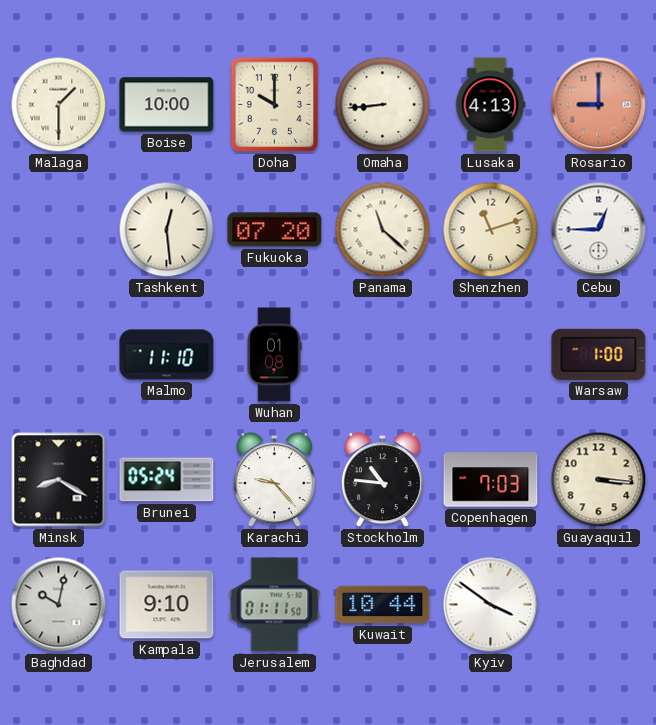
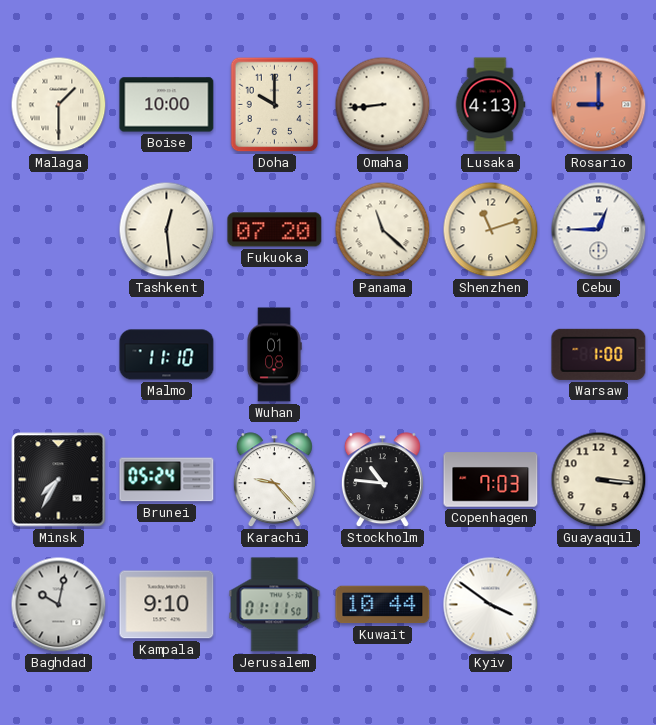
Minsk: 8:20 -> 7:35 (59, 480)
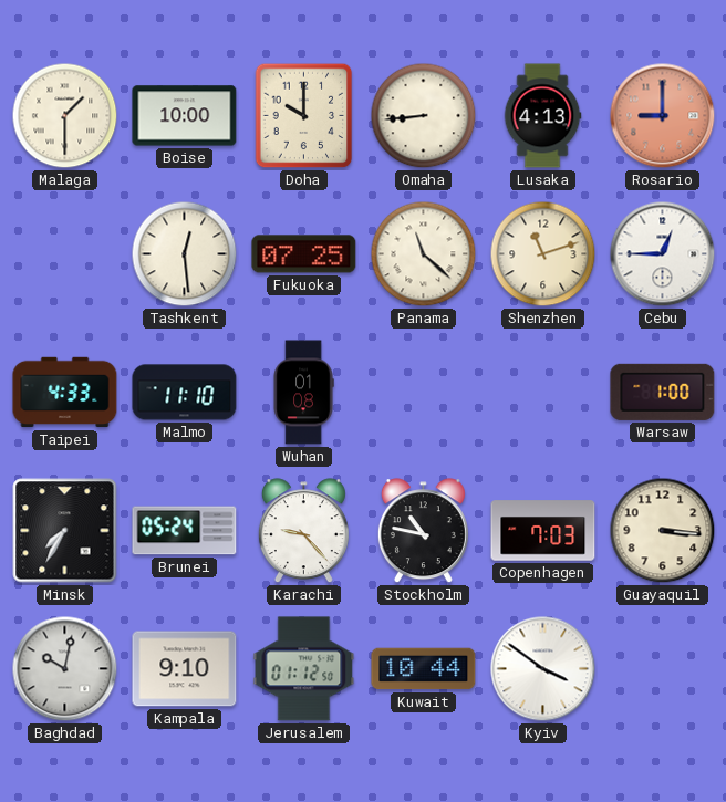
Fukuoka: 07:20 -> 07:25 (304, 254)
Taipei: none -> 4:33 (65, 393)
Stockholm: 10:46 -> 10:47 (423, 531)
Jerusalem: 01:11 -> 01:12 (304, 669)
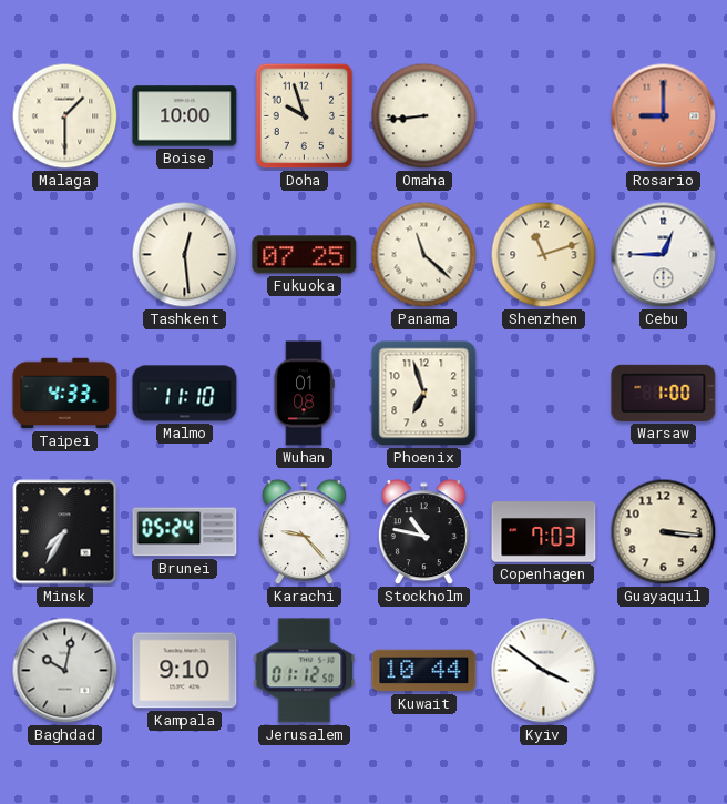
Doha: 10:00 -> 9:57 (305, 116)
Lusaka: 4:13 -> none (542, 116)
Phoenix: none -> 6:57 (424, 394)
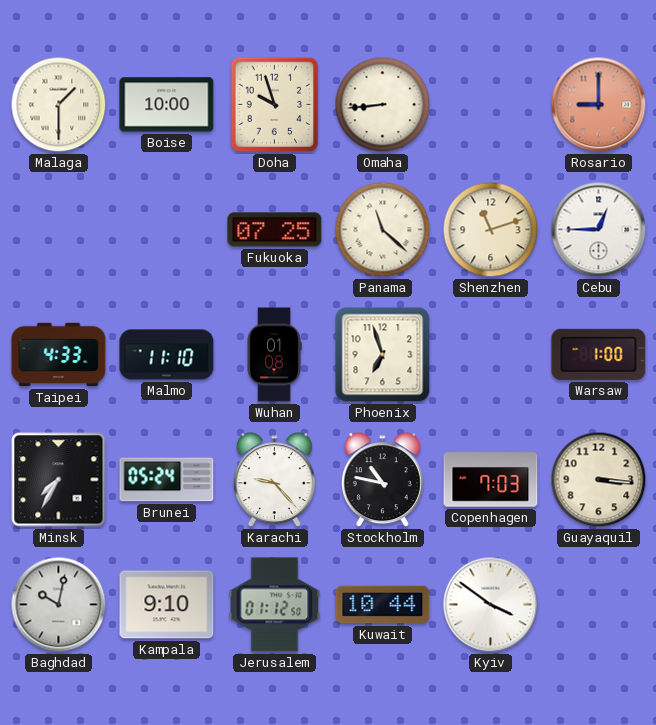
Tashkent: 12:29 -> none (185, 255)
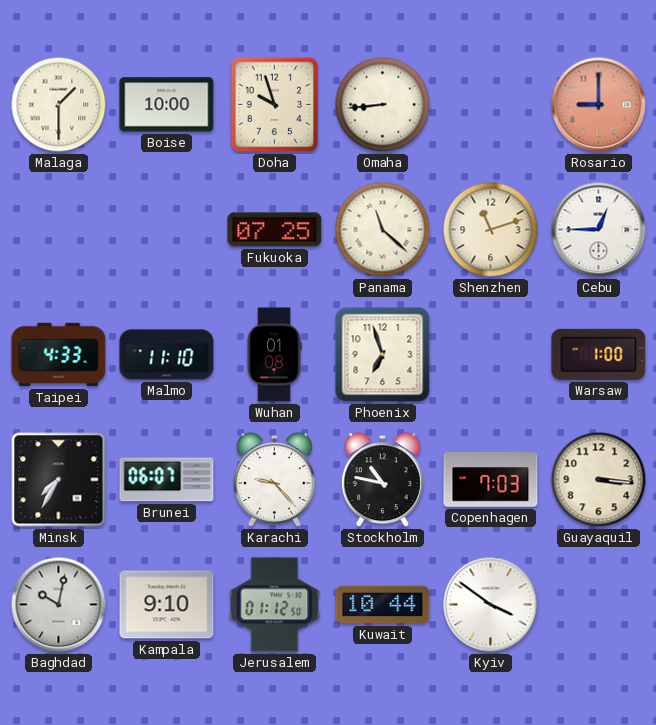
Brunei: 05:24 -> 06:07 (167, 480)
